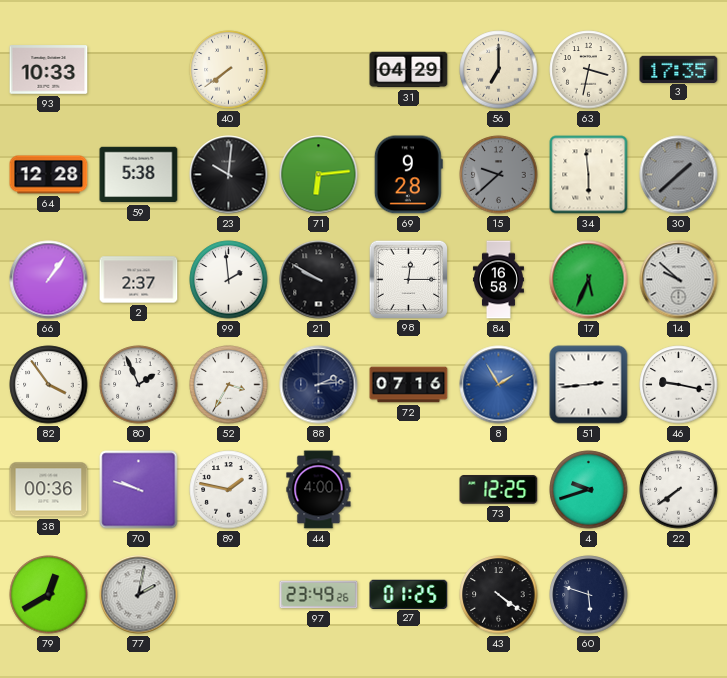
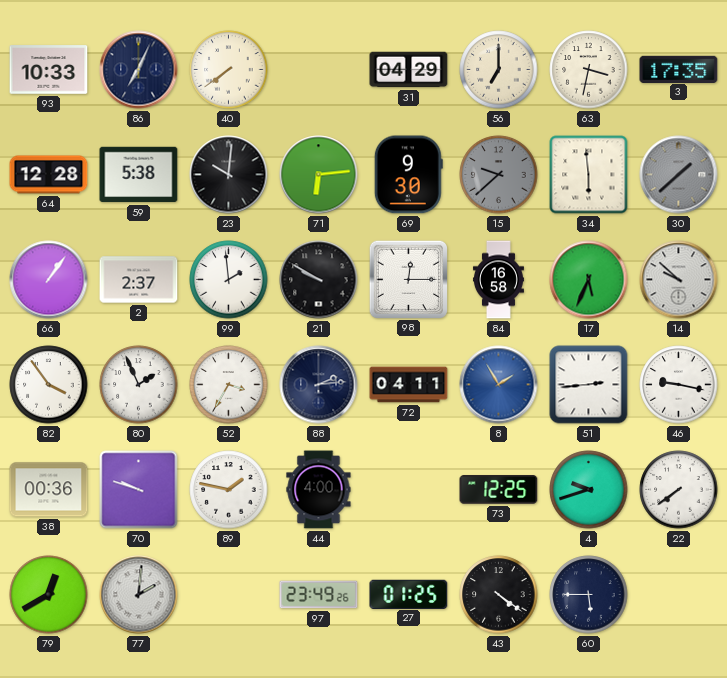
86: none -> 7:04 (139, 70)
69: 9:28 -> 9:30 (408, 175)
72: 07:16 -> 04:11 (409, 385)
77: 2:02 -> 2:01 (139, 595)
60: 5:48 -> 5:45 (589, 595)
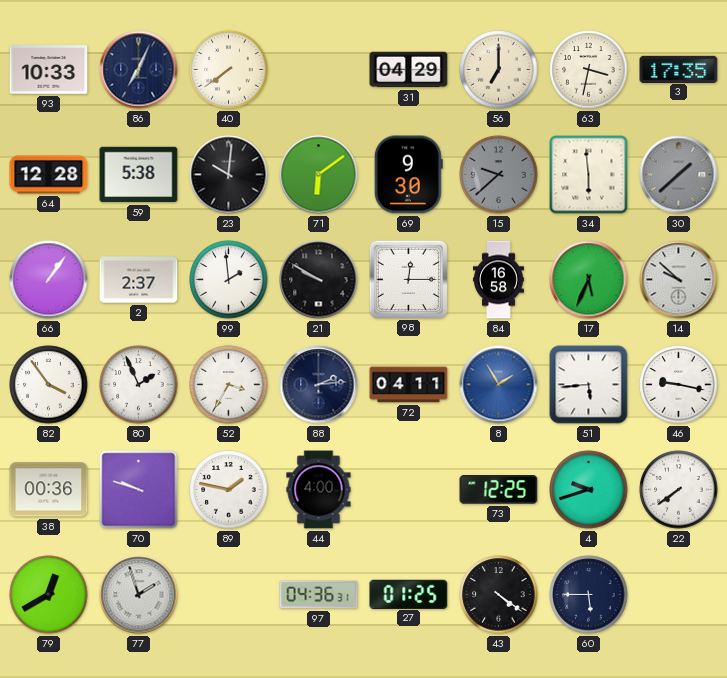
71: 6:14 -> 6:09 (319, 175)
51: 2:44 -> 5:44 (589, 385)
77: 2:01 -> 1:57 (139, 595)
97: 23:49 -> 04:36 (319, 595)
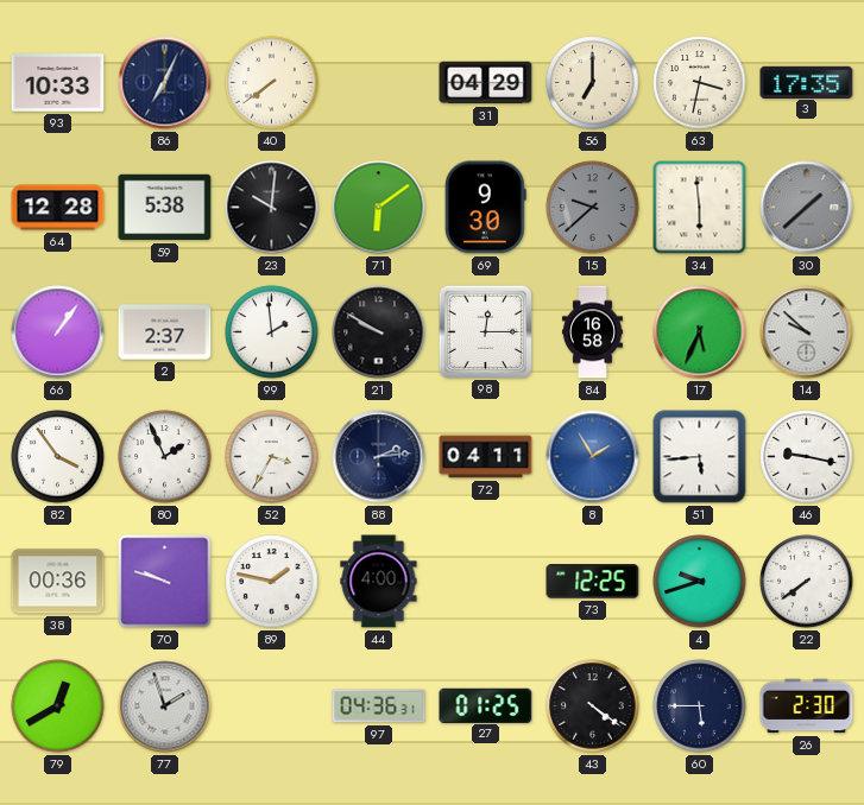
26: none -> 2:30 (807, 706)
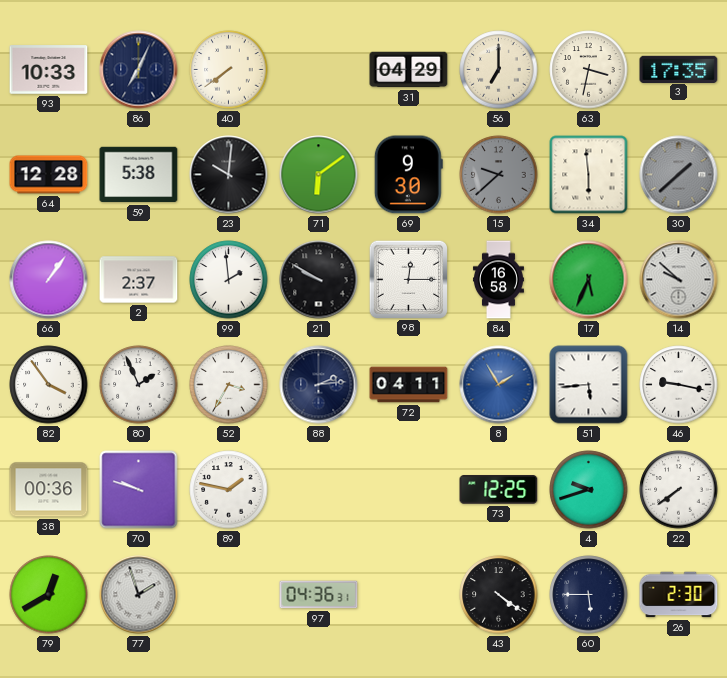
44: 4:00 -> none (379, 582)
27: 01:25 -> none (486, 705)
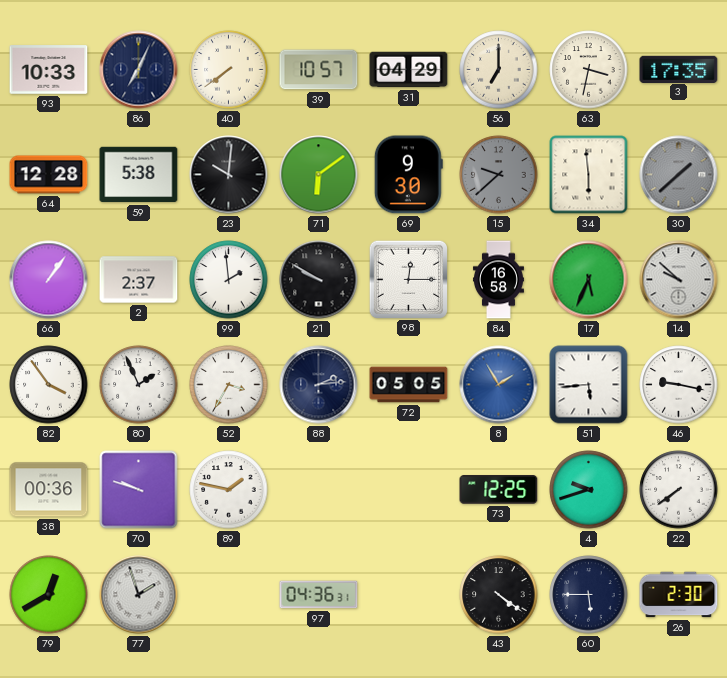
39: none -> 10:57 (319, 70)
72: 04:11 -> 05:05 (409, 385)
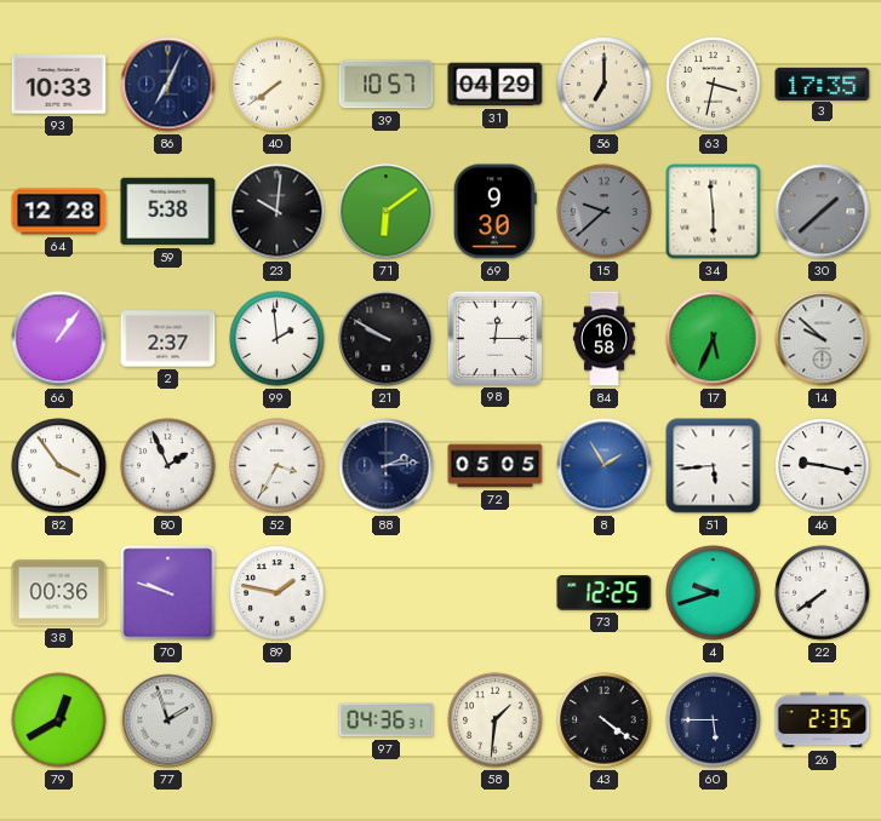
58: none -> 1:31 (496, 720)
26: 2:30 -> 2:35 (823, 720)
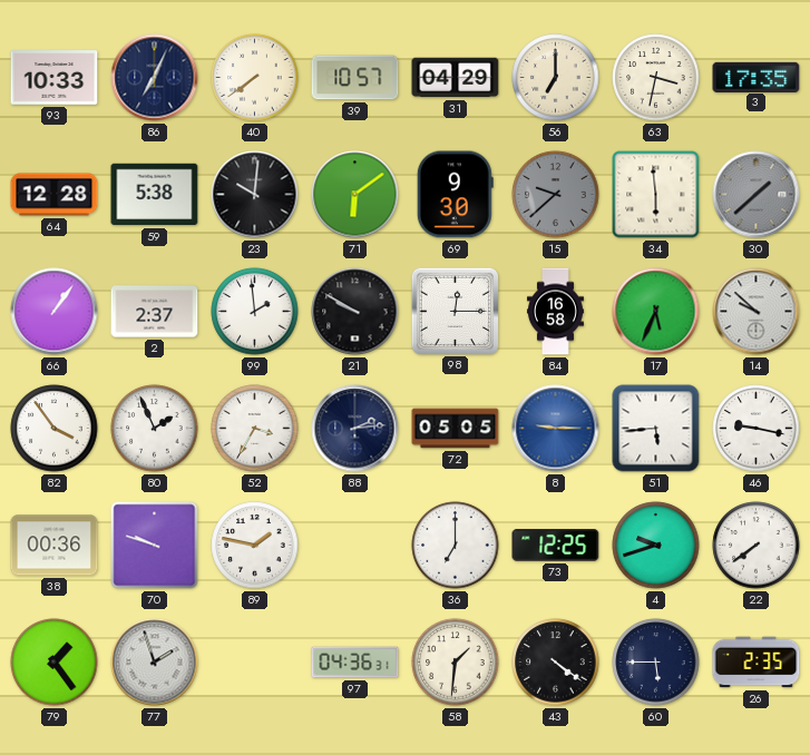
8: 1:55 -> 9:15 (556, 429)
36: none -> 7:00 (456, 546)
79: 12:40 -> 1:24 (55, 663)
